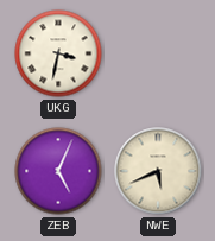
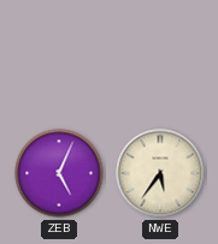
UKG: 3:32 -> none (58, 53)
NWE: 5:41 -> 5:36 (160, 173)
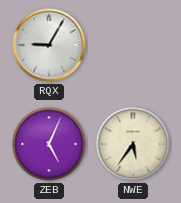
RQX: none -> 9:05 (49, 45)
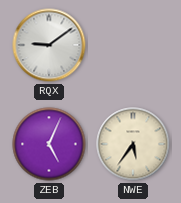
RQX: 9:05 -> 9:09 (49, 45)
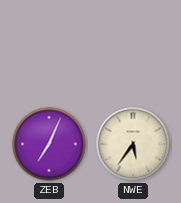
RQX: 9:09 -> none (49, 45)
ZEB: 5:04 -> 7:04 (49, 144)
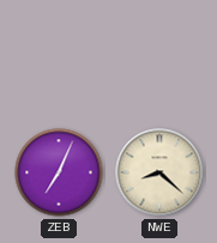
NWE: 5:36 -> 8:22 (159, 172)
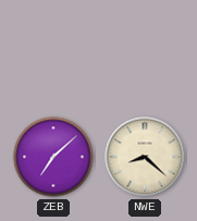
ZEB: 7:04 -> 7:08 (53, 157)
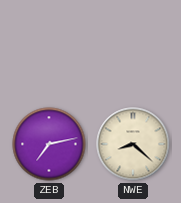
ZEB: 7:08 -> 7:13 (49, 144)
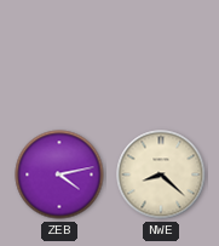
ZEB: 7:13 -> 4:13 (59, 175)
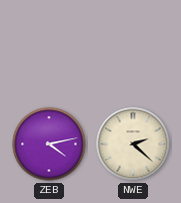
NWE: 8:22 -> 2:22 (133, 144)
